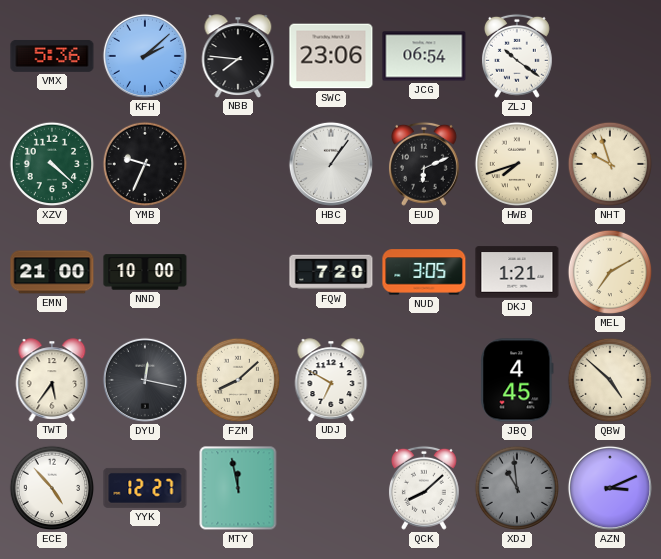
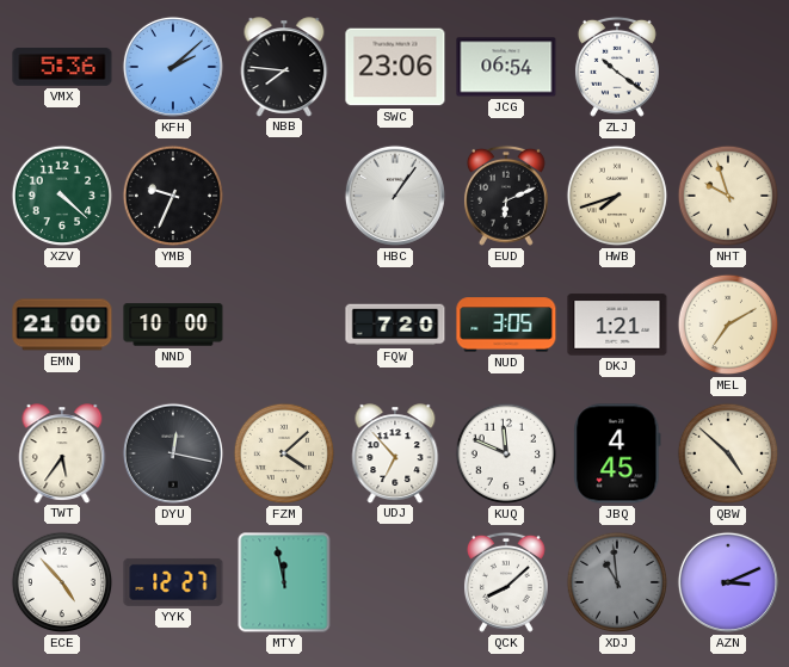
FZM: 8:08 -> 4:08 (284, 453)
UDJ: 6:50 -> 6:53 (395, 453)
KUQ: none -> 11:49 (506, 453)
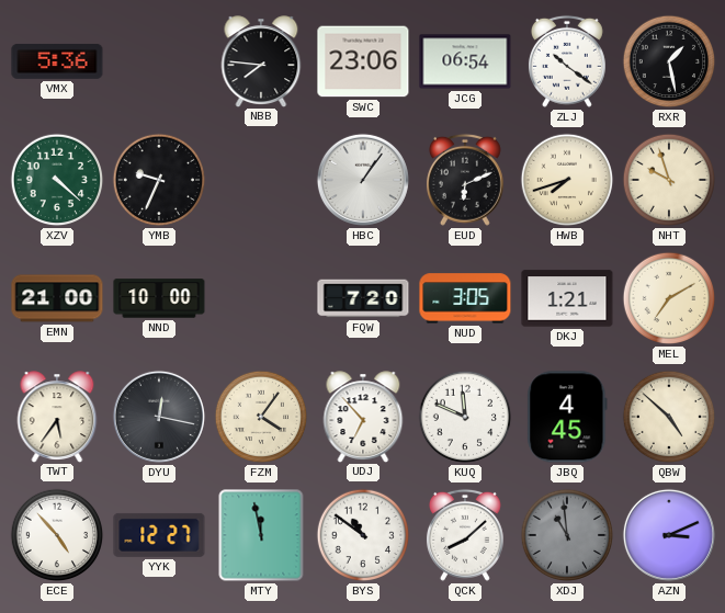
KFH: 2:08 -> none (173, 67)
RXR: none -> 1:28 (669, 61)
FZM: 4:08 -> 4:06 (261, 417)
BYS: none -> 10:51 (363, 535)
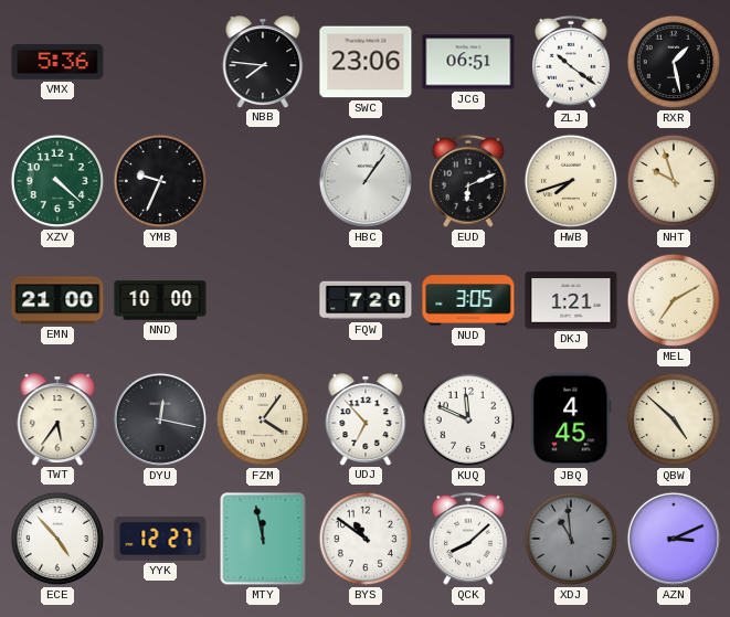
JCG: 06:54 -> 06:51 (468, 62)
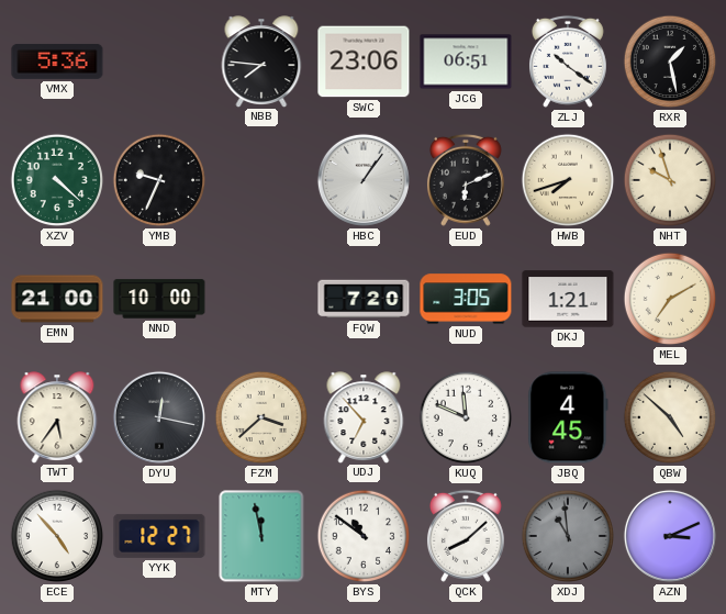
FZM: 4:06 -> 3:38 (261, 417)
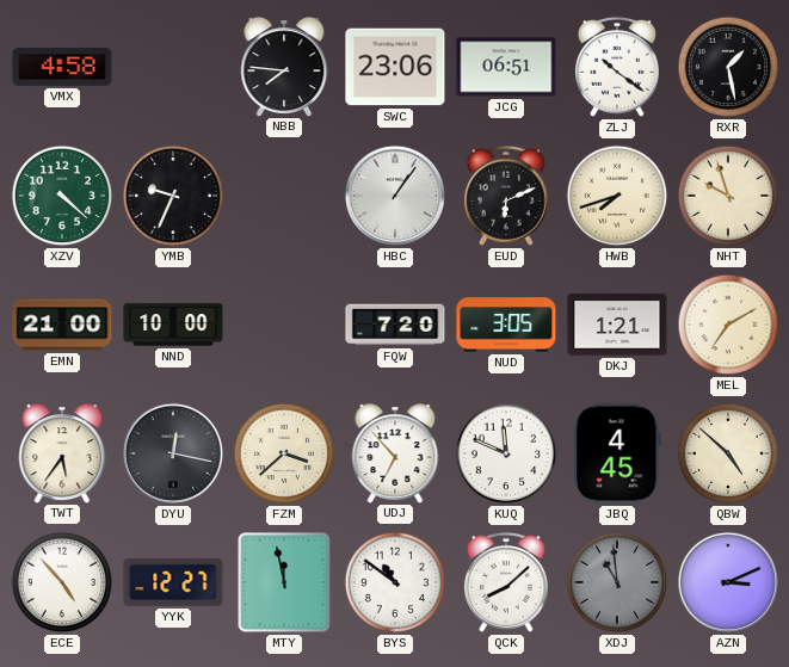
VMX: 5:36 -> 4:58 (62, 67)
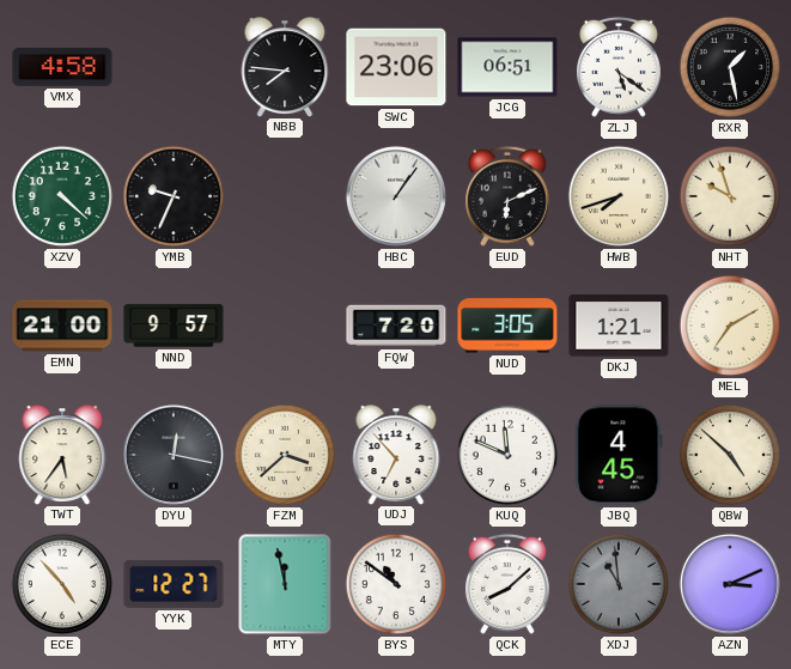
ZLJ: 10:21 -> 5:21 (619, 67)
NND: 10:00 -> 9:57 (174, 326)
